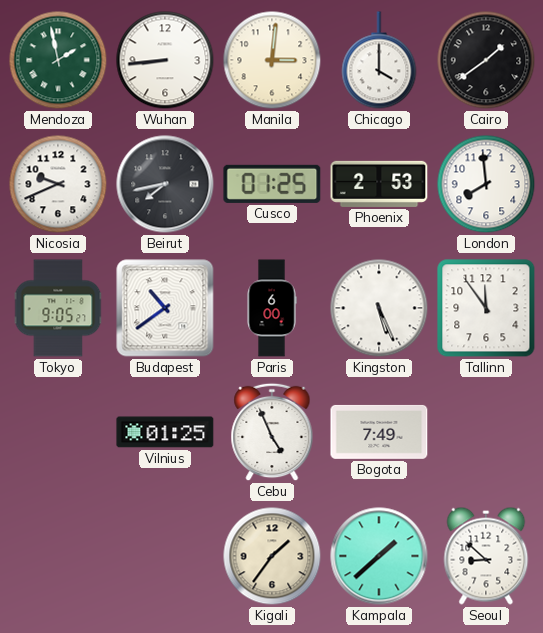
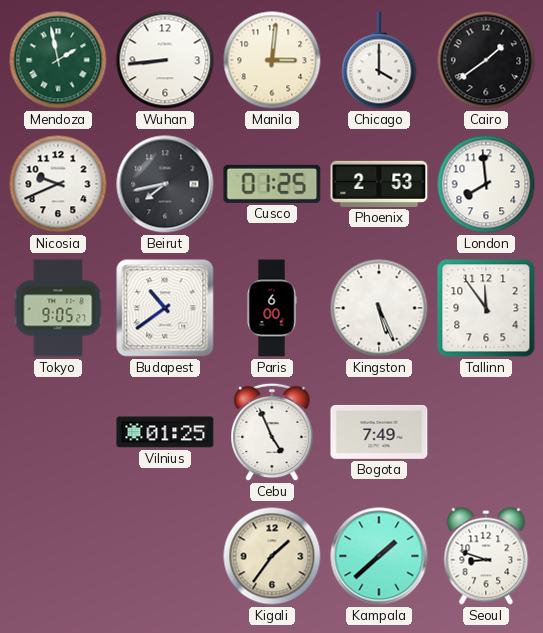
Seoul: 8:52 -> 8:48 (486, 556)
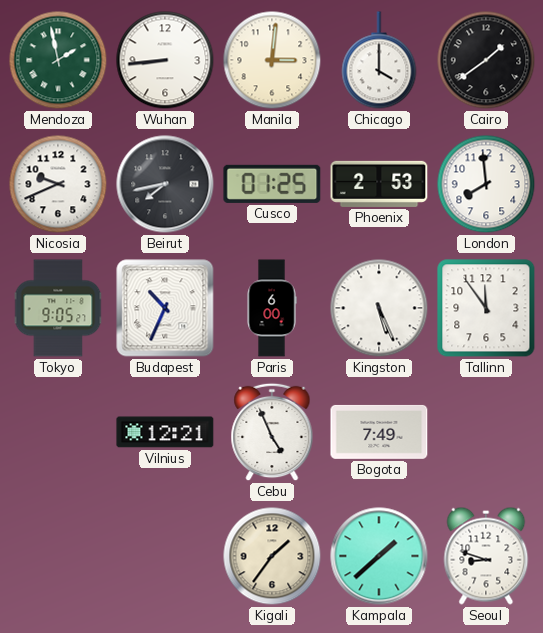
Budapest: 10:39 -> 10:34 (165, 308)
Vilnius: 01:25 -> 12:21 (165, 432)
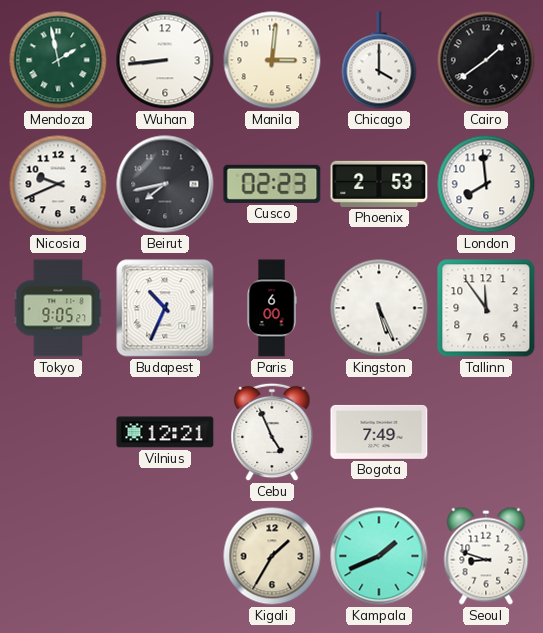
Cusco: 01:25 -> 02:23 (272, 184)
Kigali: 1:36 -> 1:35 (272, 556)
Kampala: 1:38 -> 1:41 (379, 556)
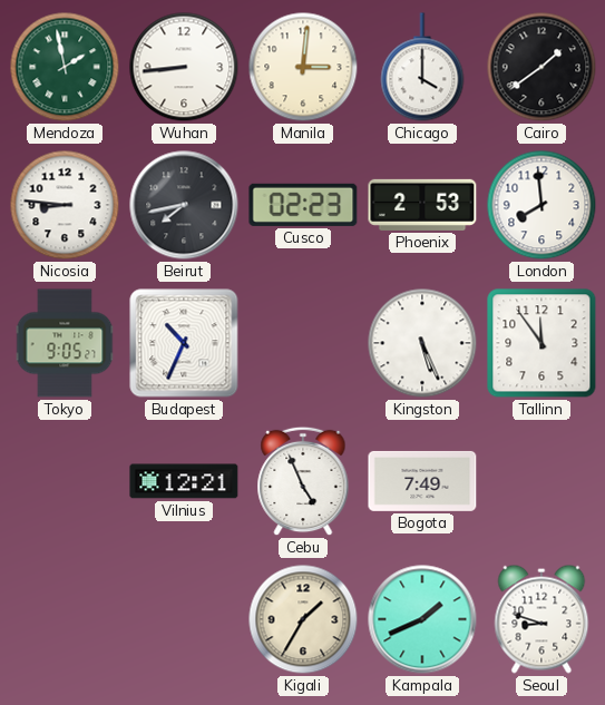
Nicosia: 9:41 -> 8:46 (65, 205)
Paris: 6:00 -> none (272, 308)
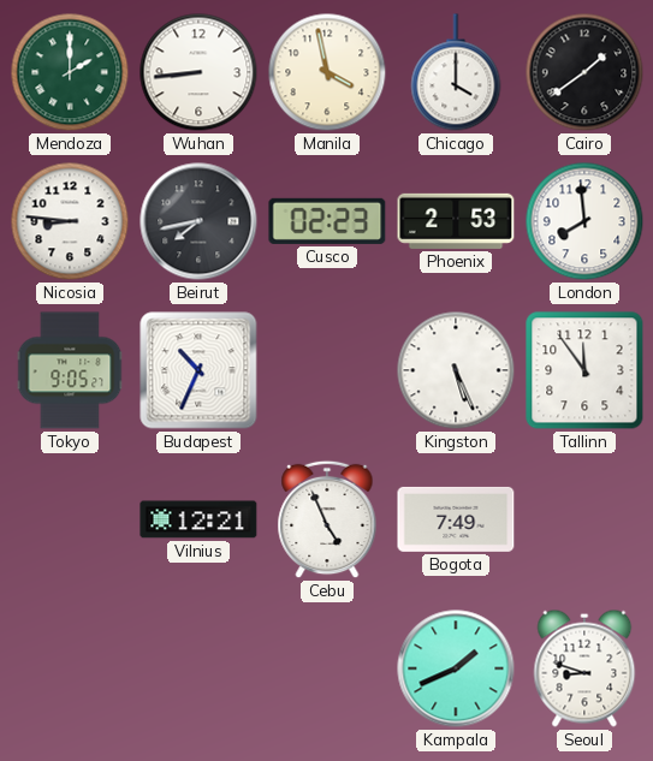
Mendoza: 1:58 -> 2:00 (70, 72)
Manila: 3:01 -> 3:58 (327, 72)
Kigali: 1:35 -> none (303, 619)
